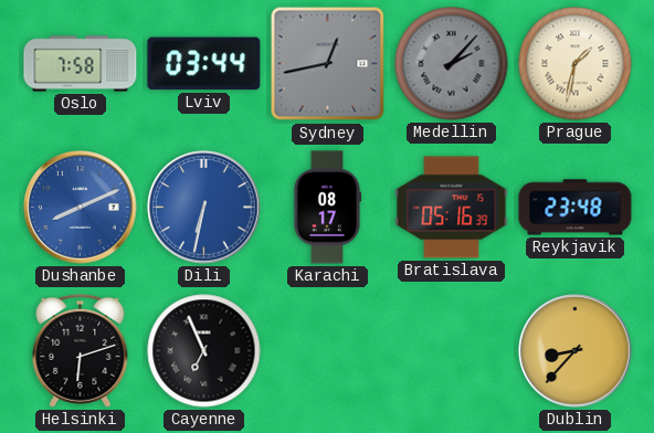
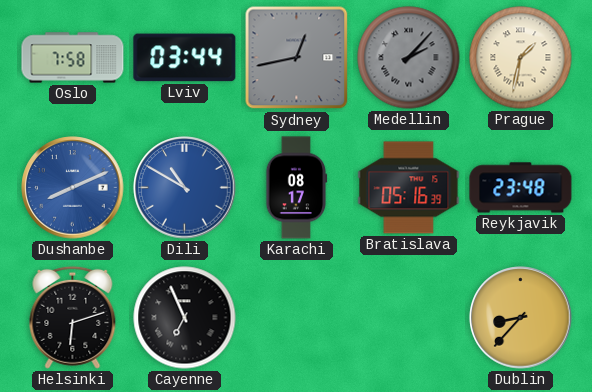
Dili: 6:32 -> 10:50 (185, 188)
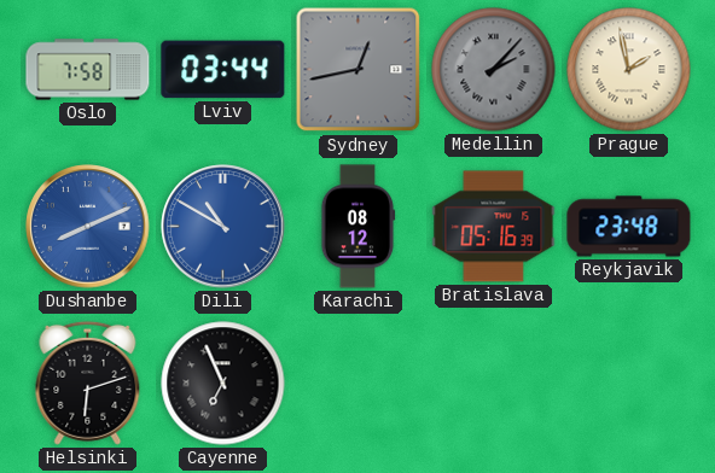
Prague: 1:32 -> 1:58 (629, 70)
Karachi: 08:17 -> 08:12 (357, 227)
Dublin: 8:37 -> none (521, 318)
